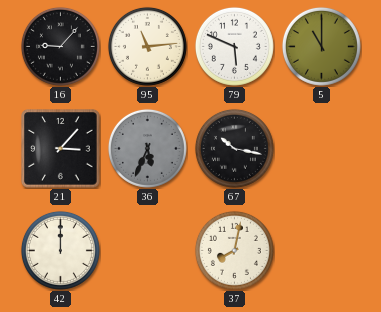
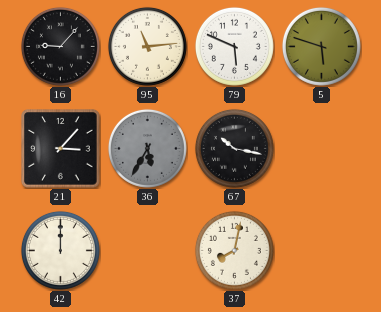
5: 11:00 -> 5:48 (321, 46)
36: 5:34 -> 5:35 (147, 148)
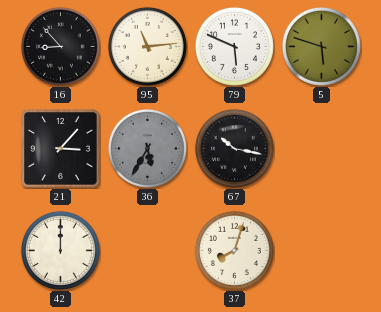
16: 9:07 -> 8:53 (60, 46)
37: 8:02 -> 8:03 (234, 250)
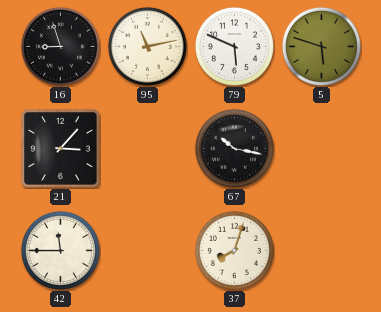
16: 8:53 -> 8:57 (60, 46)
95: 11:14 -> 11:13 (147, 46)
36: 5:35 -> none (147, 148)
42: 12:00 -> 11:45 (60, 250)
